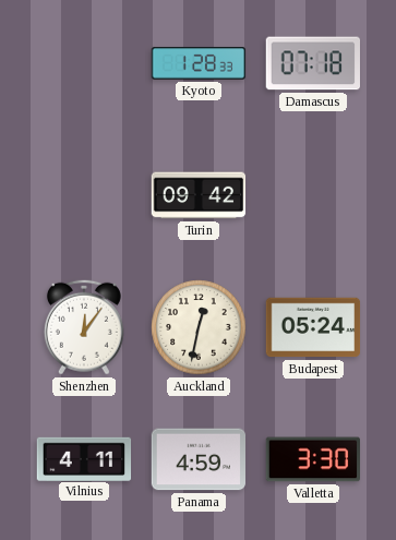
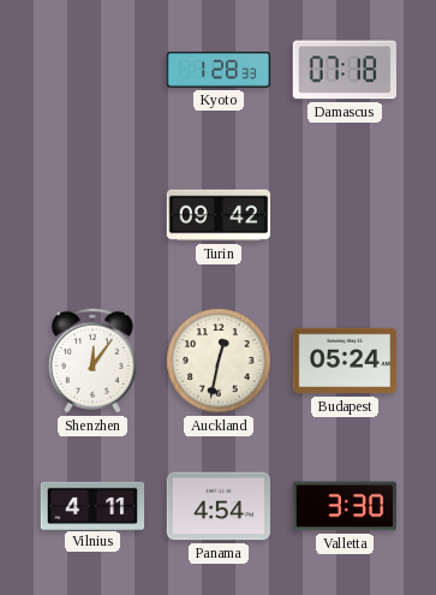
Panama: 4:59 -> 4:54 (219, 506)
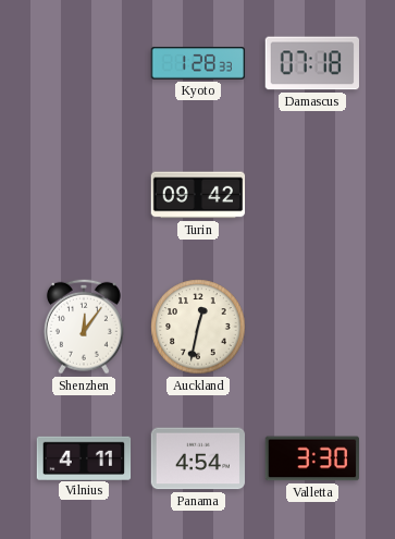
Budapest: 05:24 -> none (345, 361)
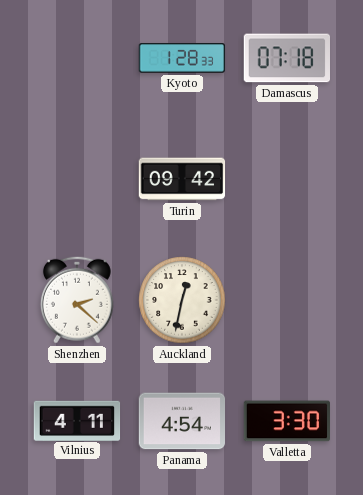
Shenzhen: 12:06 -> 2:22 (77, 300)
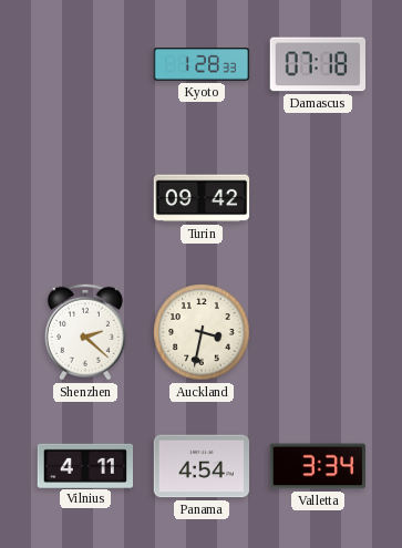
Auckland: 12:32 -> 3:32 (202, 332)
Valletta: 3:30 -> 3:34 (317, 466)
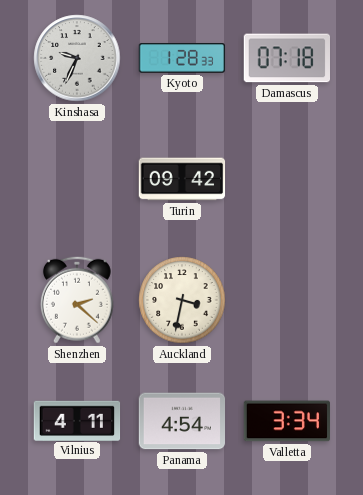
Kinshasa: none -> 9:34 (77, 58)
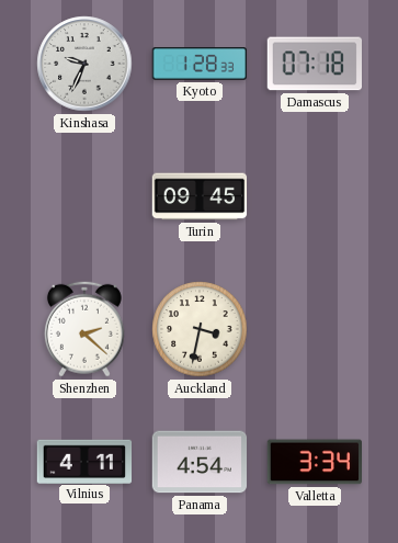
Turin: 09:42 -> 09:45 (200, 196)
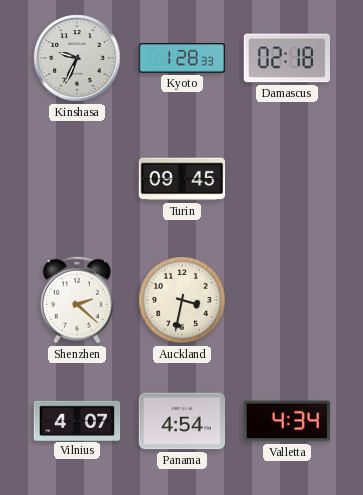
Damascus: 07:18 -> 02:18 (286, 58)
Vilnius: 4:11 -> 4:07 (77, 420)
Valletta: 3:34 -> 4:34 (286, 421)
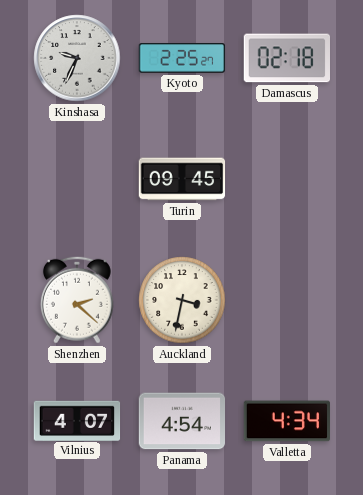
Kyoto: 1:28 -> 2:25 (182, 58)
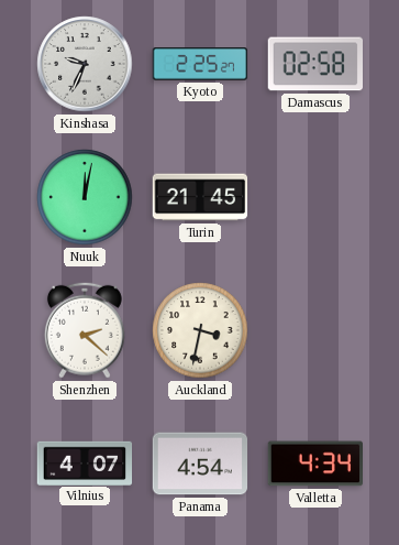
Damascus: 02:18 -> 02:58 (314, 64)
Nuuk: none -> 12:02 (85, 197)
Turin: 09:45 -> 21:45 (200, 197)
